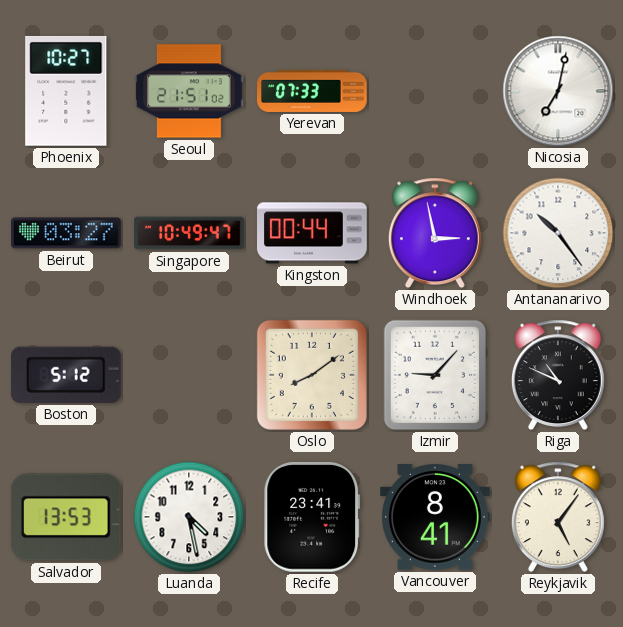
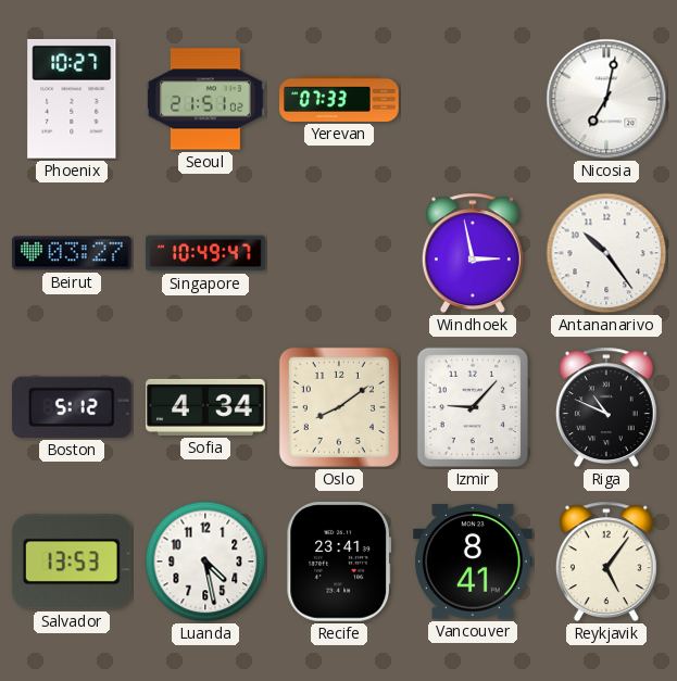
Kingston: 00:44 -> none (312, 233)
Sofia: none -> 4:34 (205, 407)
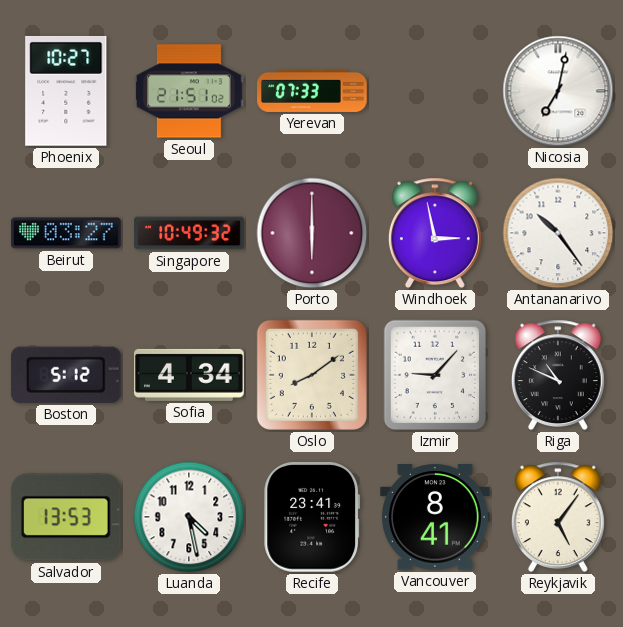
Singapore: 10:49:47 -> 10:49:32 (189, 233)
Porto: none -> 6:00 (312, 233)
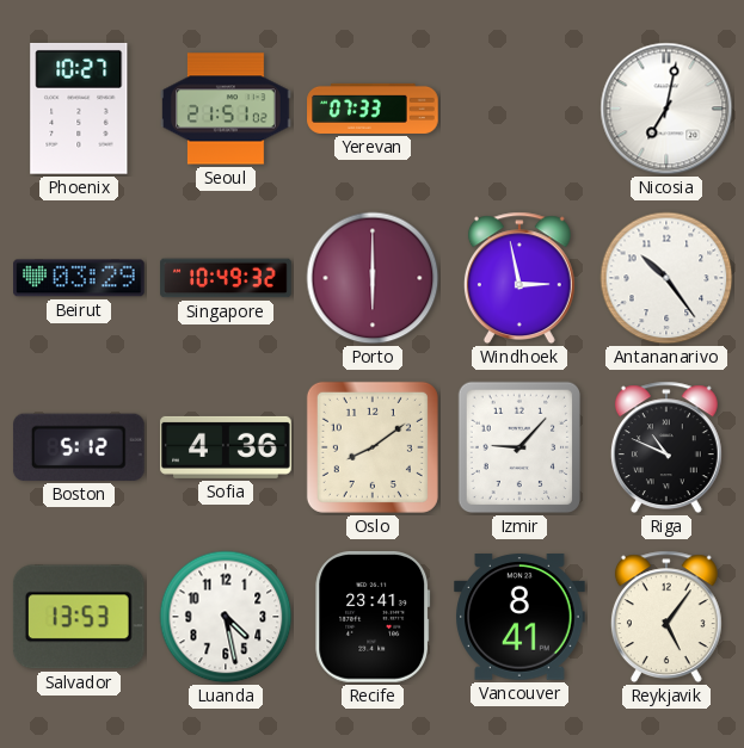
Beirut: 03:27 -> 03:29 (80, 278)
Sofia: 4:34 -> 4:36 (226, 447)
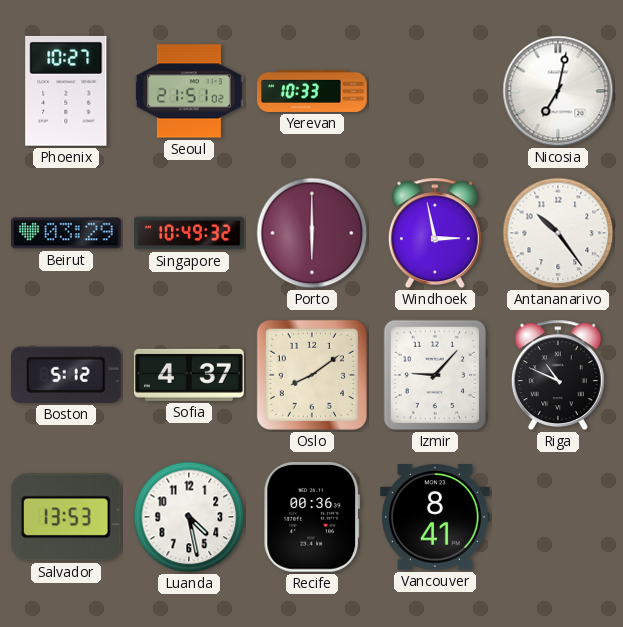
Yerevan: 07:33 -> 10:33 (312, 91)
Sofia: 4:36 -> 4:37 (189, 375)
Recife: 23:41 -> 00:36 (312, 518)
Reykjavik: 5:06 -> none (666, 617)
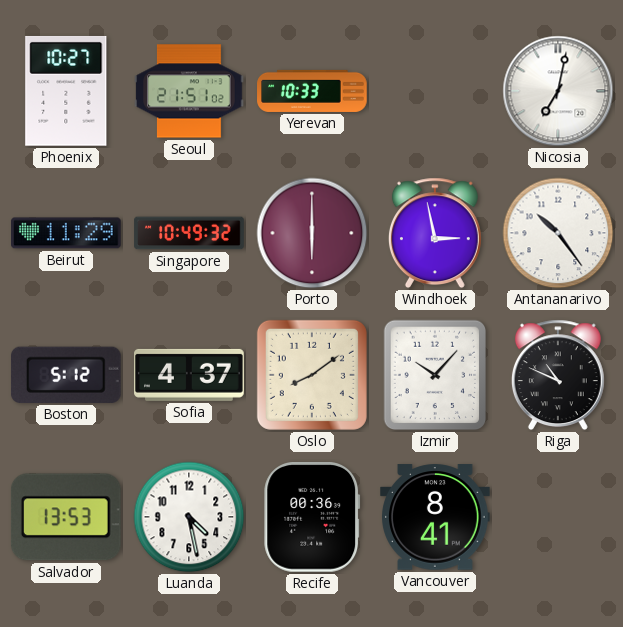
Beirut: 03:29 -> 11:29 (67, 233)
Izmir: 9:07 -> 10:07 (435, 375)
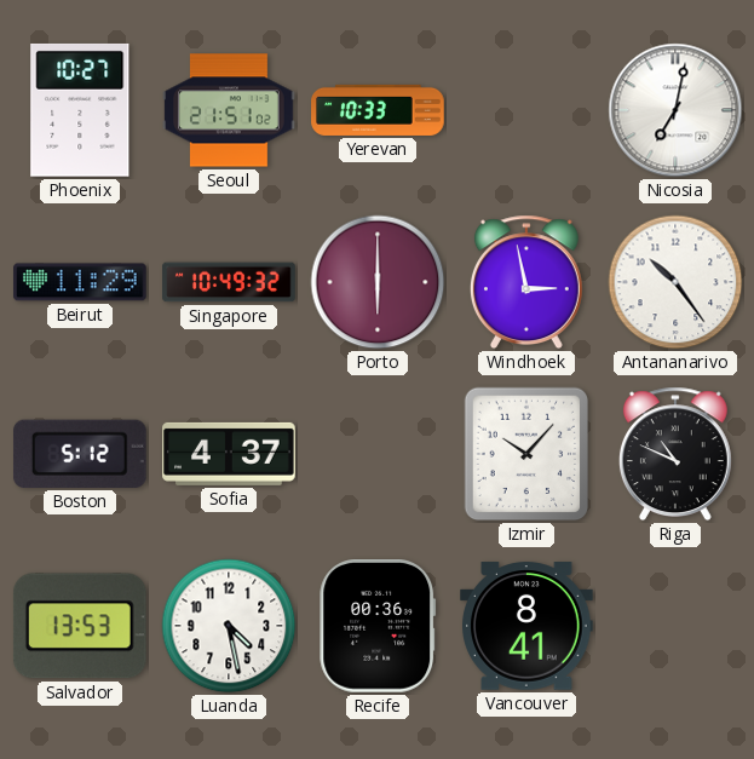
Oslo: 8:09 -> none (312, 375)
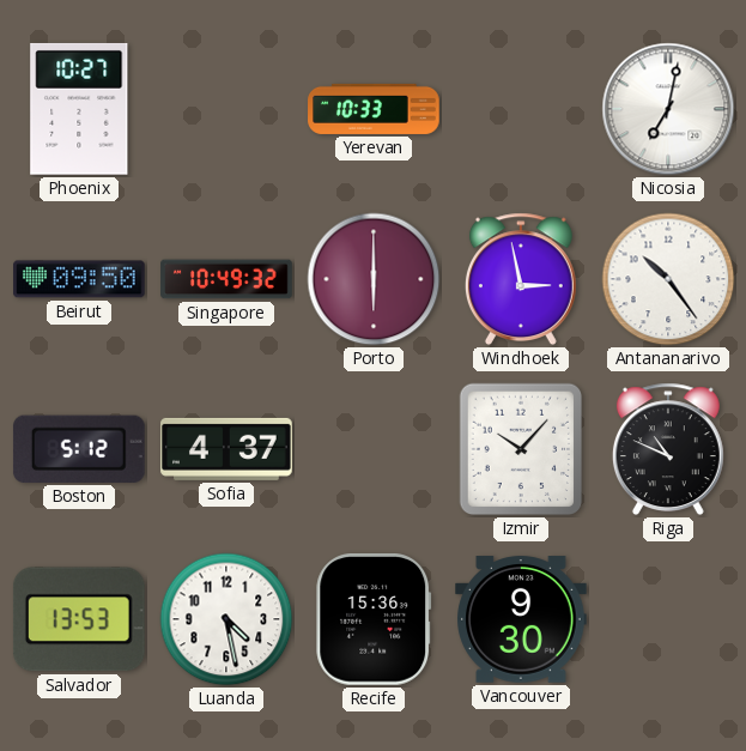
Seoul: 21:51 -> none (229, 110)
Beirut: 11:29 -> 09:50 (80, 279)
Recife: 00:36 -> 15:36 (374, 620)
Vancouver: 8:41 -> 9:30 (521, 619)
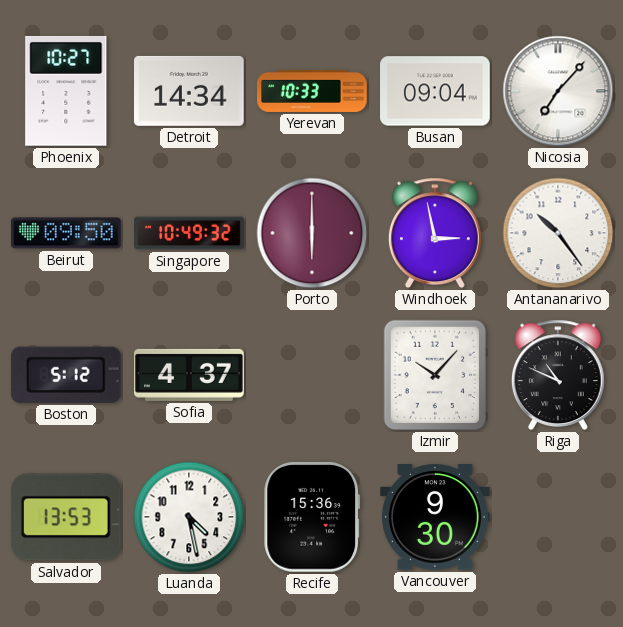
Detroit: none -> 14:34 (190, 91)
Busan: none -> 09:04 (435, 91)
Nicosia: 7:02 -> 7:07 (558, 91)
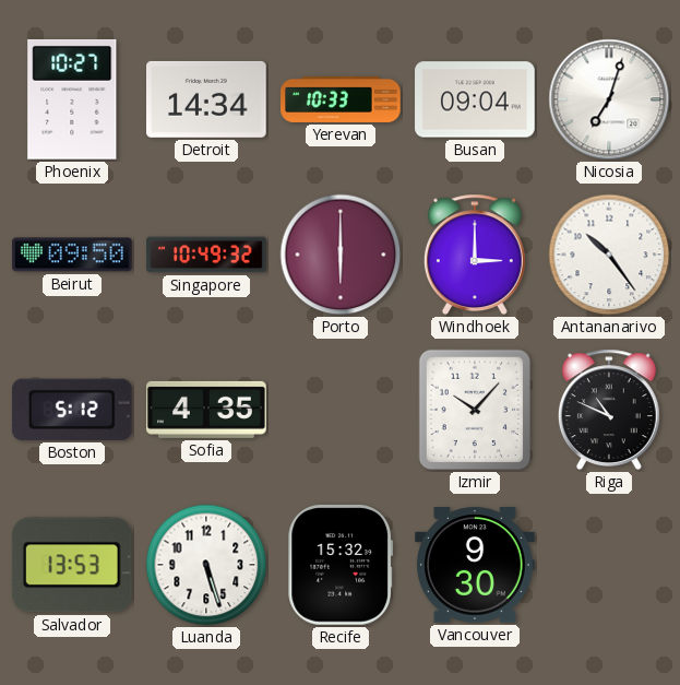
Nicosia: 7:07 -> 7:03 (609, 99)
Windhoek: 2:58 -> 3:00 (475, 255)
Sofia: 4:37 -> 4:35 (206, 410)
Luanda: 4:28 -> 5:27 (206, 565)
Recife: 15:36 -> 15:32 (341, 566)
